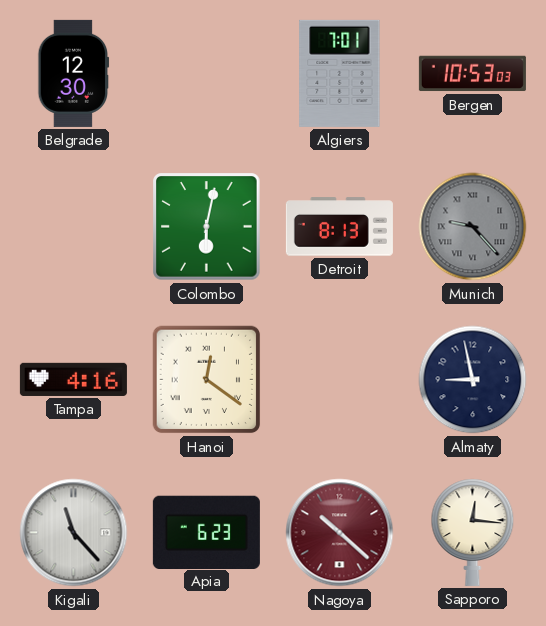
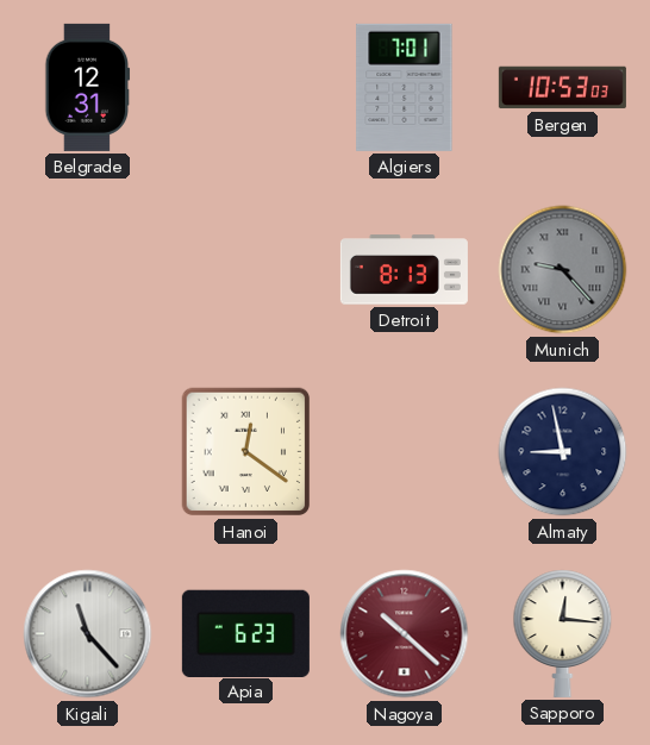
Belgrade: 12:30 -> 12:31 (88, 87)
Colombo: 6:02 -> none (207, 227)
Tampa: 4:16 -> none (73, 379)
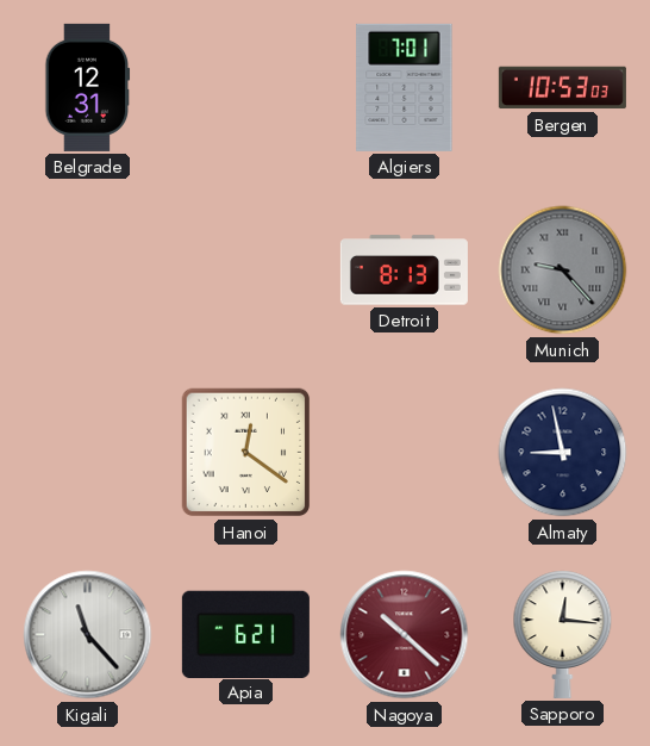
Apia: 6:23 -> 6:21 (245, 634)
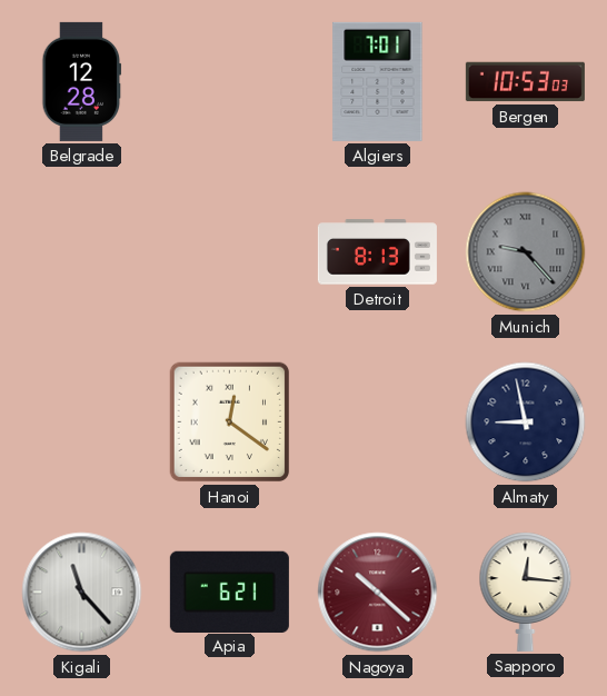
Belgrade: 12:31 -> 12:28 (82, 81)
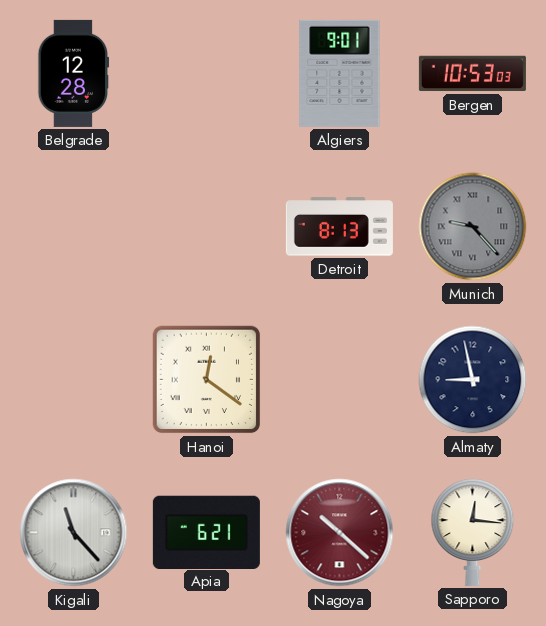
Algiers: 7:01 -> 9:01 (340, 73)
